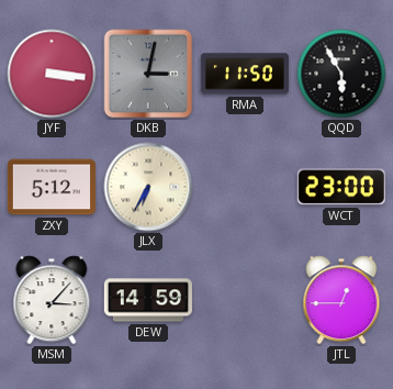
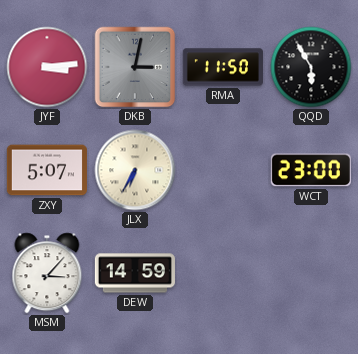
JYF: 3:16 -> 3:14 (47, 67)
ZXY: 5:12 -> 5:07 (47, 170)
JTL: 12:45 -> none (341, 300)
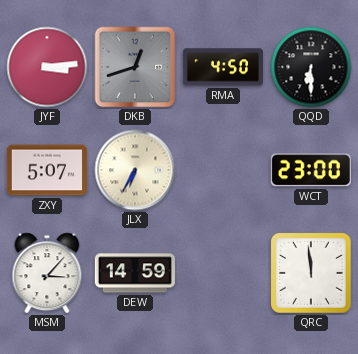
DKB: 3:02 -> 12:42 (135, 67)
RMA: 11:50 -> 4:50 (223, 67)
QQD: 5:55 -> 6:30 (311, 67)
QRC: none -> 11:59 (312, 274)
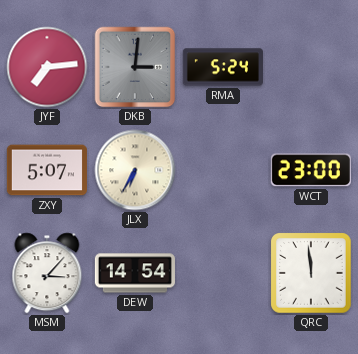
JYF: 3:14 -> 7:14 (47, 67)
DKB: 12:42 -> 3:01 (135, 67)
RMA: 4:50 -> 5:24 (223, 67)
QQD: 6:30 -> none (311, 67)
DEW: 14:59 -> 14:54 (135, 273)
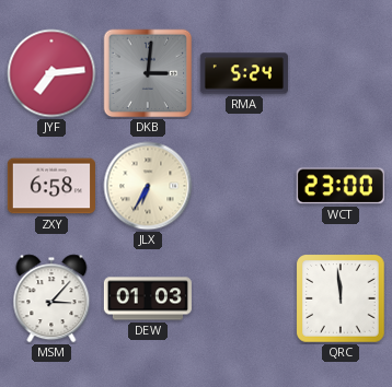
ZXY: 5:07 -> 6:58 (51, 186)
DEW: 14:54 -> 01:03 (148, 298)
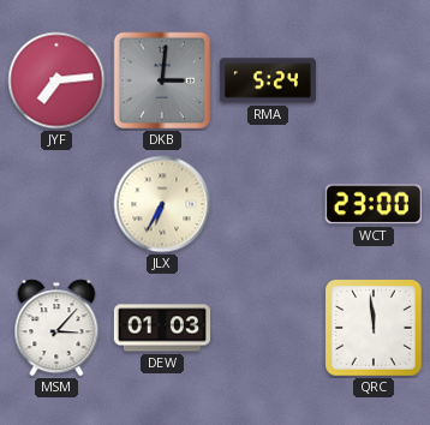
ZXY: 6:58 -> none (51, 186)
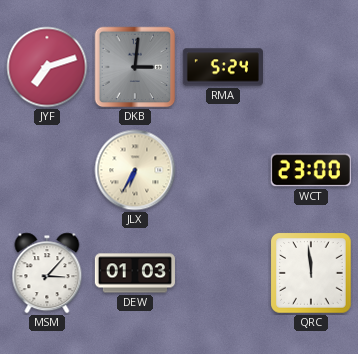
JYF: 7:14 -> 7:12 (47, 67)
